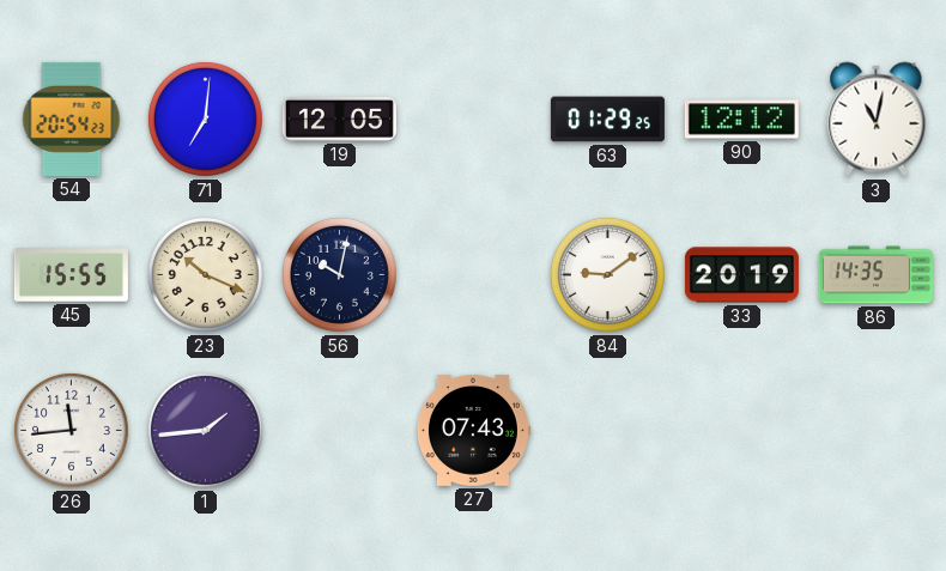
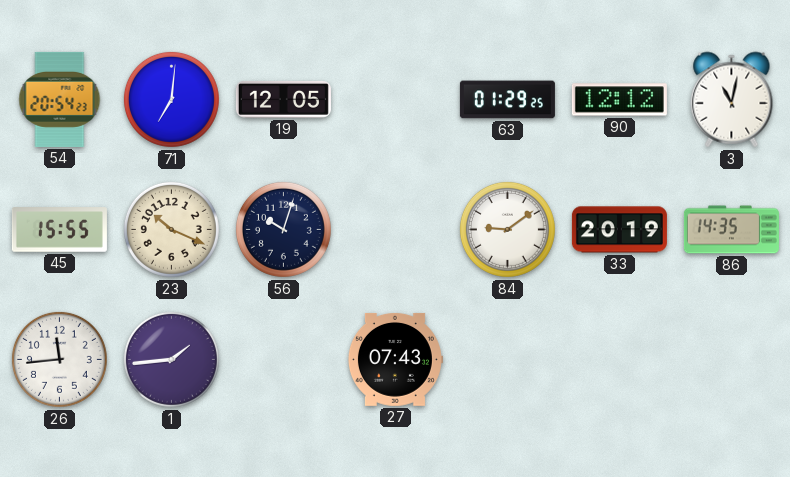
56: 10:02 -> 10:03 (283, 229)
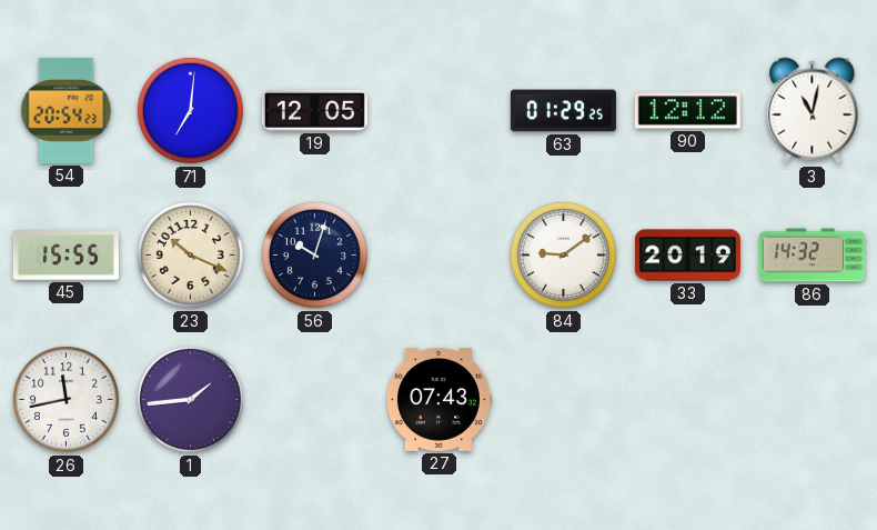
86: 14:35 -> 14:32 (812, 256)
26: 11:44 -> 11:43 (65, 399)
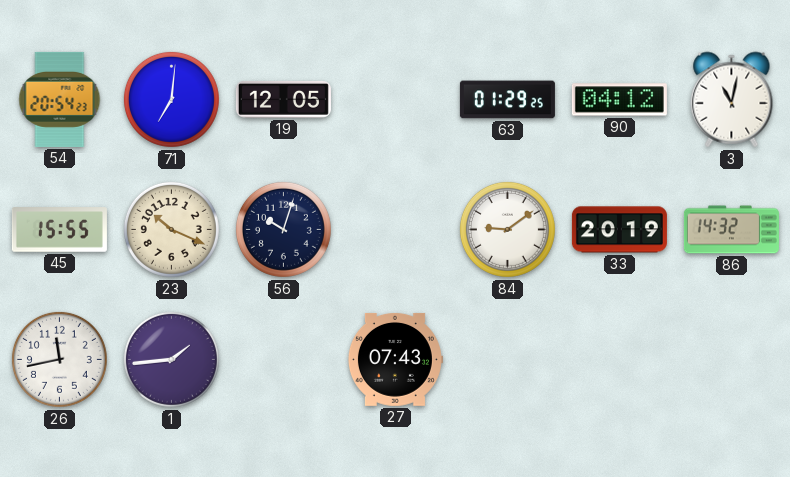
90: 12:12 -> 04:12 (619, 100)
